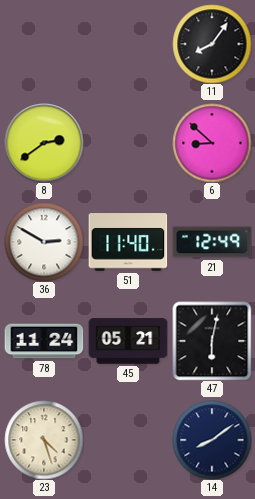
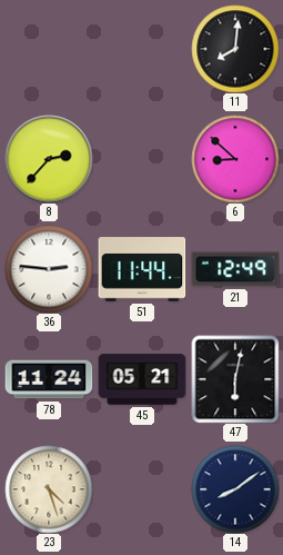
11: 8:06 -> 8:01 (235, 49)
8: 2:39 -> 2:37 (49, 159)
36: 2:50 -> 2:46 (49, 269)
51: 11:40 -> 11:44 (142, 269)
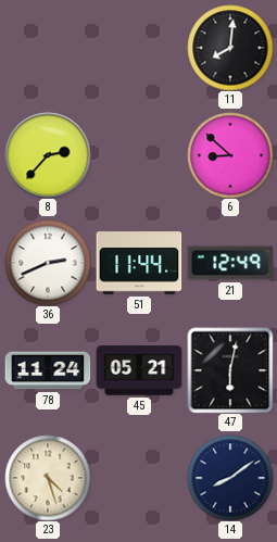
36: 2:46 -> 2:41 (48, 263)
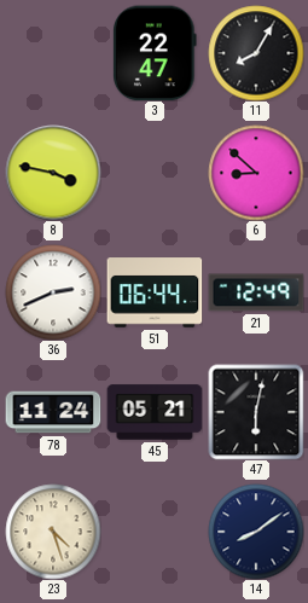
3: none -> 22:47 (155, 53)
11: 8:01 -> 8:05 (256, 53)
8: 2:37 -> 3:47 (53, 173)
51: 11:44 -> 06:44 (155, 292)
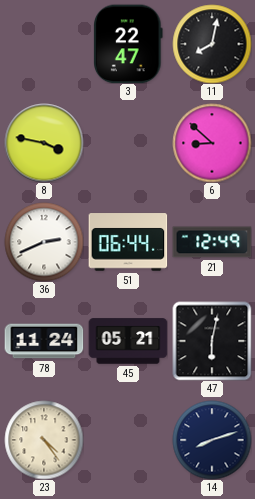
11: 8:05 -> 8:02 (212, 44)
23: 4:27 -> 4:24 (44, 440)
14: 8:09 -> 8:12 (212, 440)
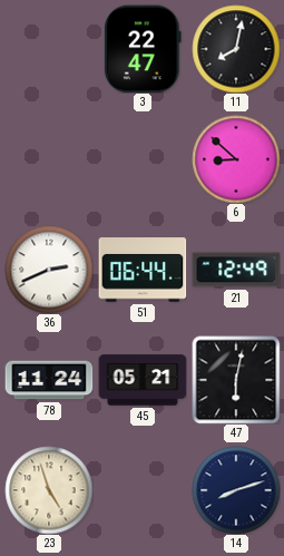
8: 3:47 -> none (44, 143)
23: 4:24 -> 4:57 (49, 490)
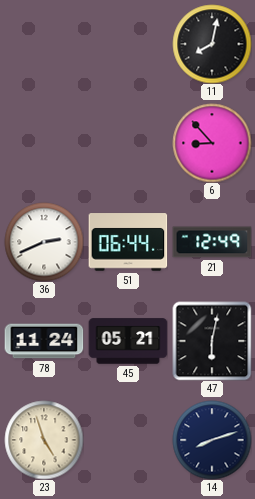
3: 22:47 -> none (143, 49)
6: 8:52 -> 8:53 (212, 143)
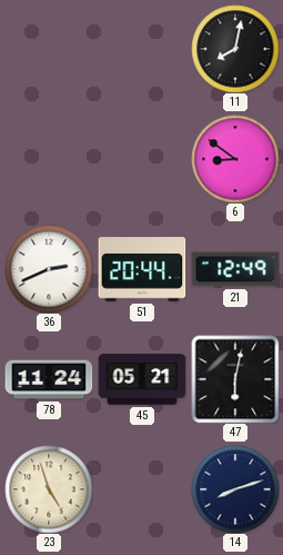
6: 8:53 -> 8:51 (235, 159)
51: 06:44 -> 20:44 (142, 269)
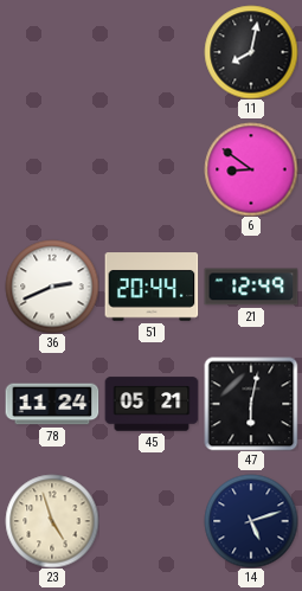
14: 8:12 -> 5:12 (251, 521)
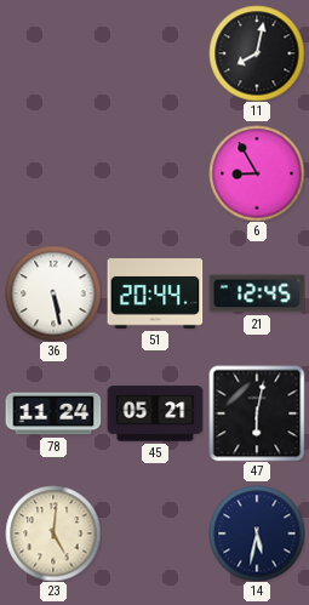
6: 8:51 -> 8:55 (257, 173)
36: 2:41 -> 5:28 (53, 293)
21: 12:49 -> 12:45 (257, 293)
23: 4:57 -> 5:01 (53, 533)
14: 5:12 -> 5:32 (257, 533)
